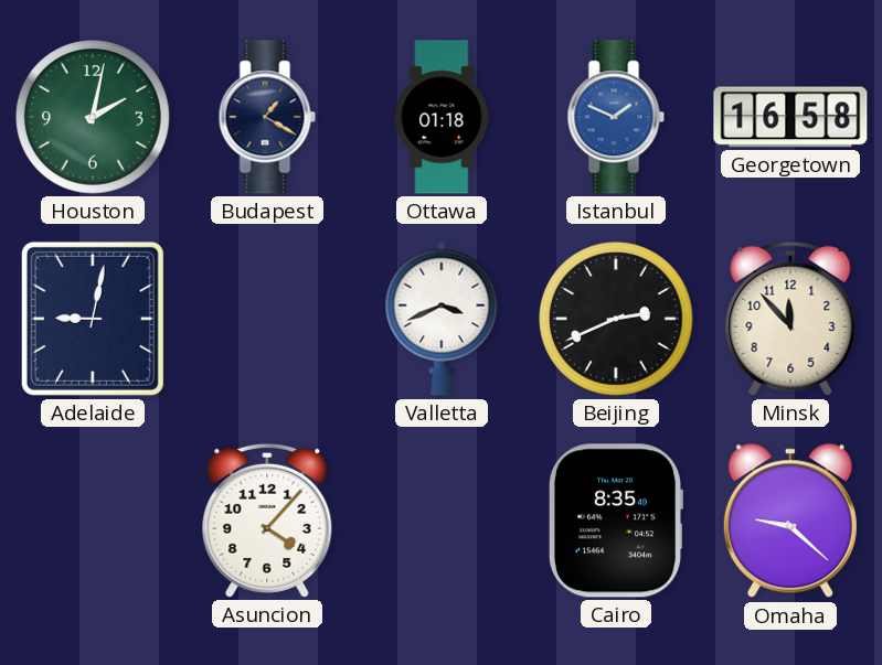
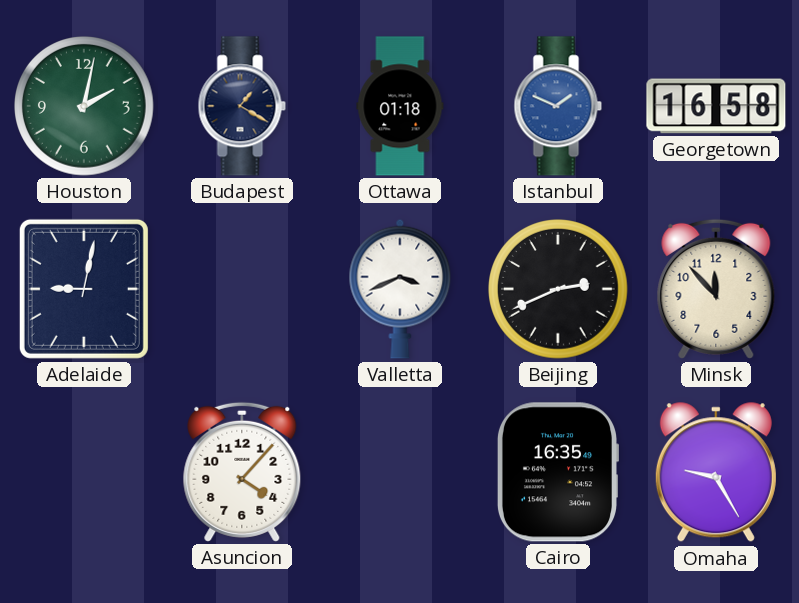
Cairo: 8:35 -> 16:35 (557, 472)
Omaha: 9:22 -> 9:25 (716, 473)
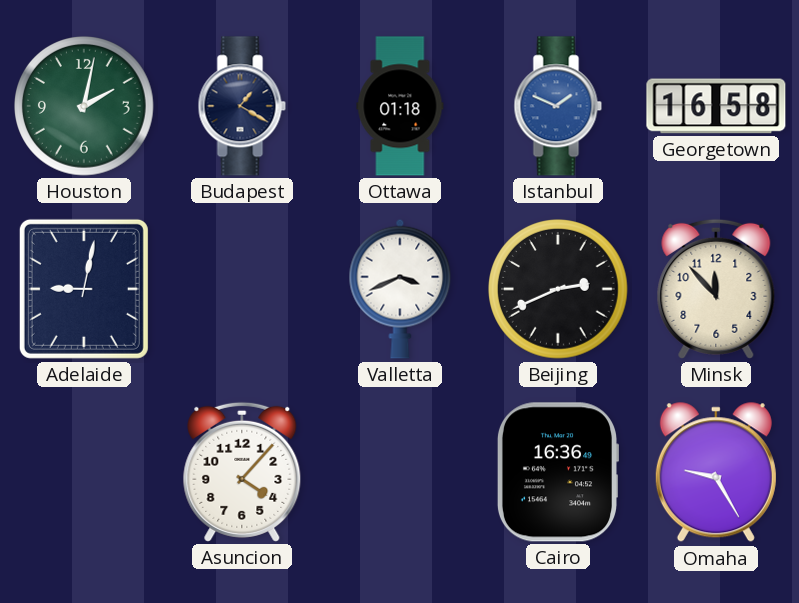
Cairo: 16:35 -> 16:36 (557, 472)
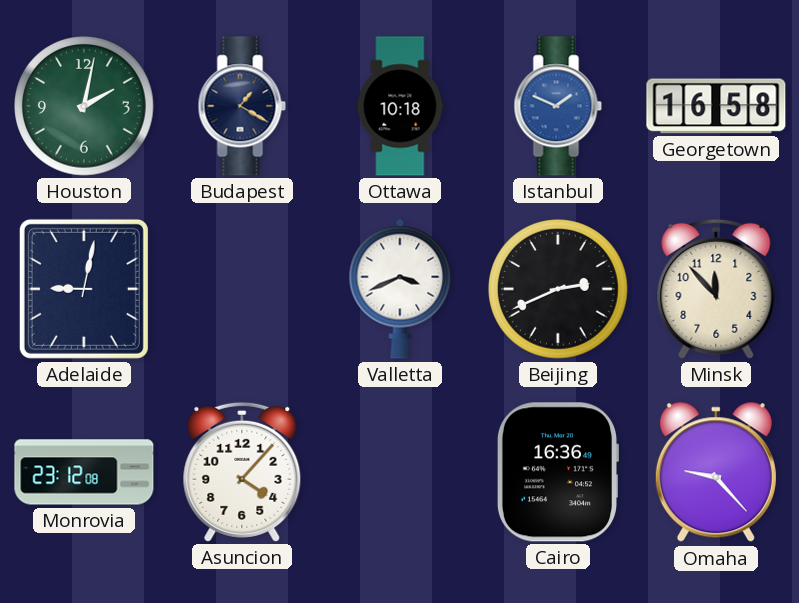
Ottawa: 01:18 -> 10:18 (400, 106)
Monrovia: none -> 23:12 (84, 472)
Omaha: 9:25 -> 9:23 (716, 473)
